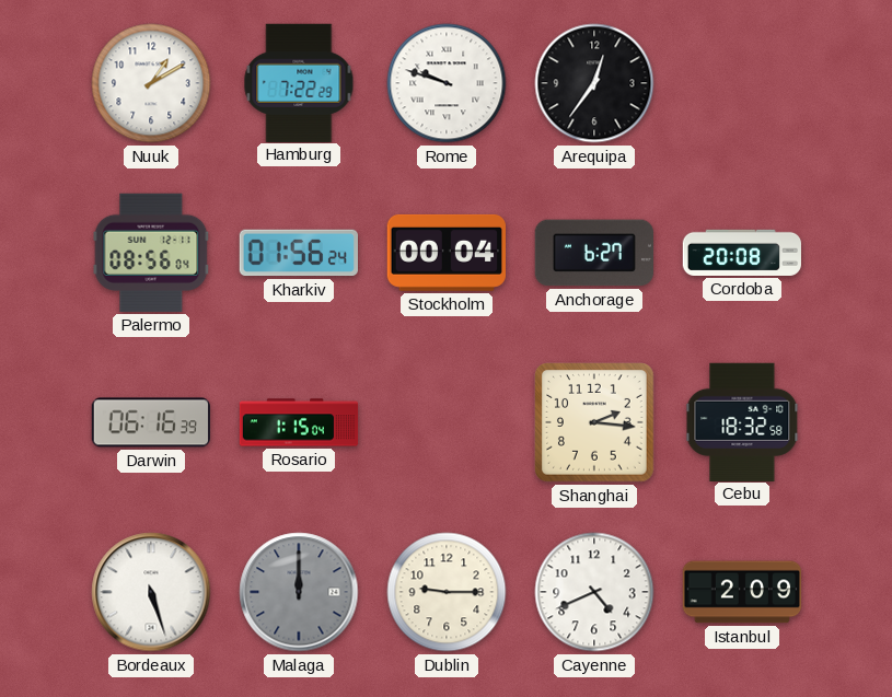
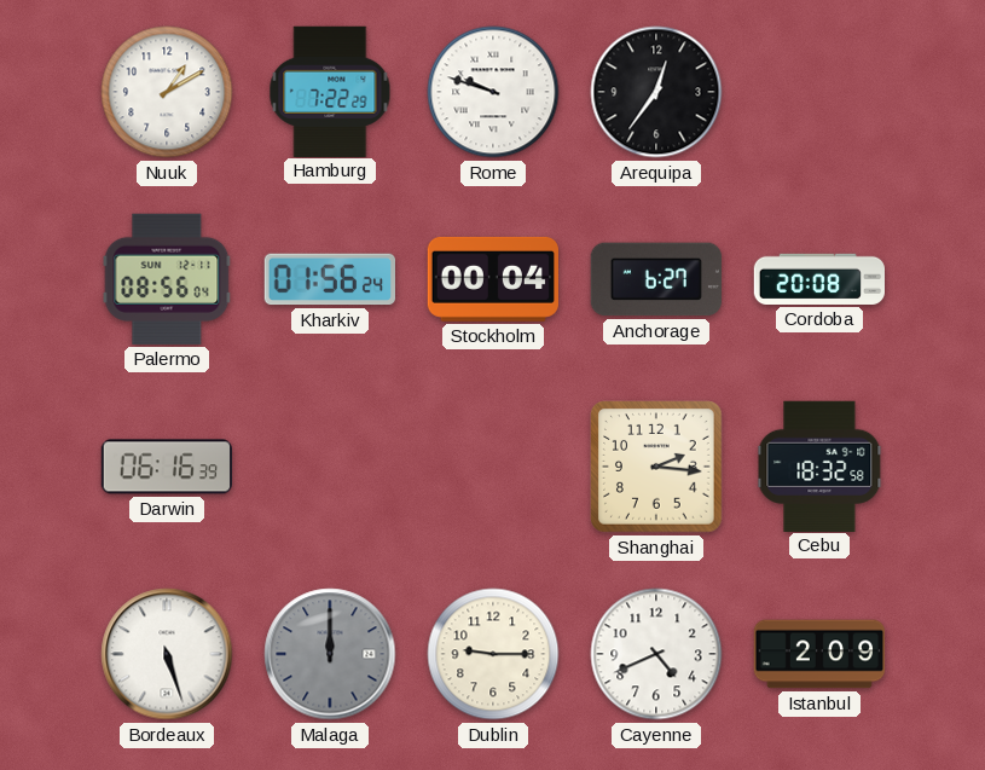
Rosario: 1:15 -> none (299, 422)
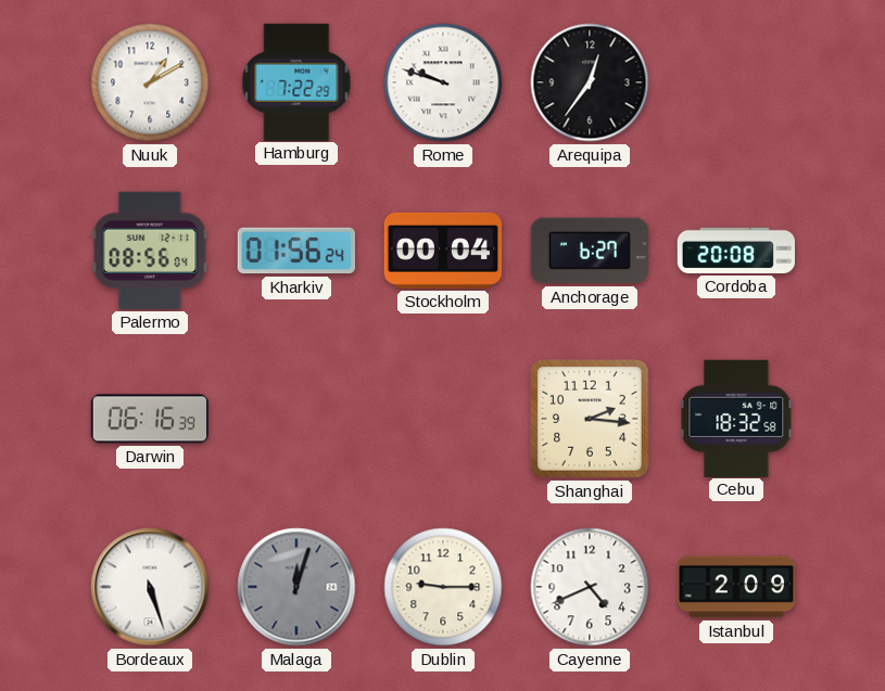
Malaga: 12:00 -> 12:03 (296, 587)
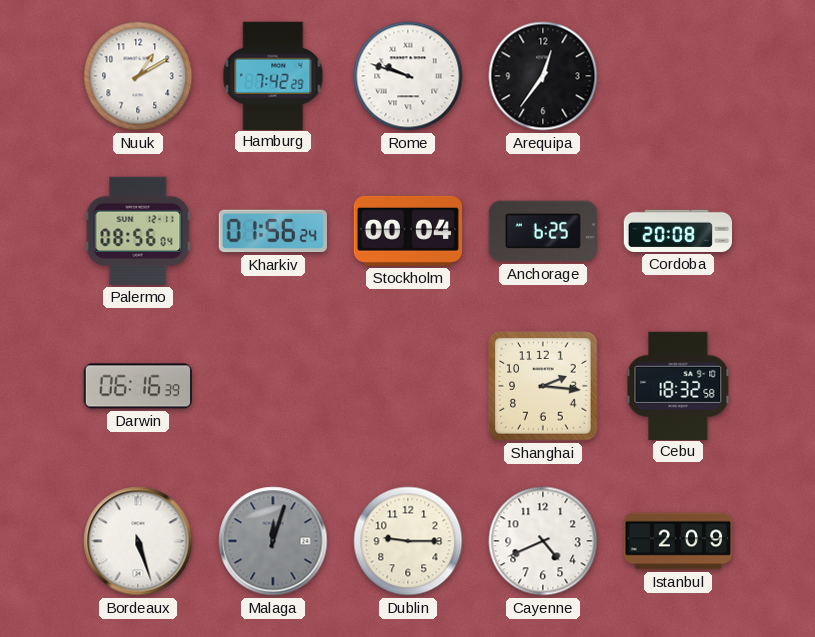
Hamburg: 7:22 -> 7:42 (273, 75)
Anchorage: 6:27 -> 6:25 (542, 231)
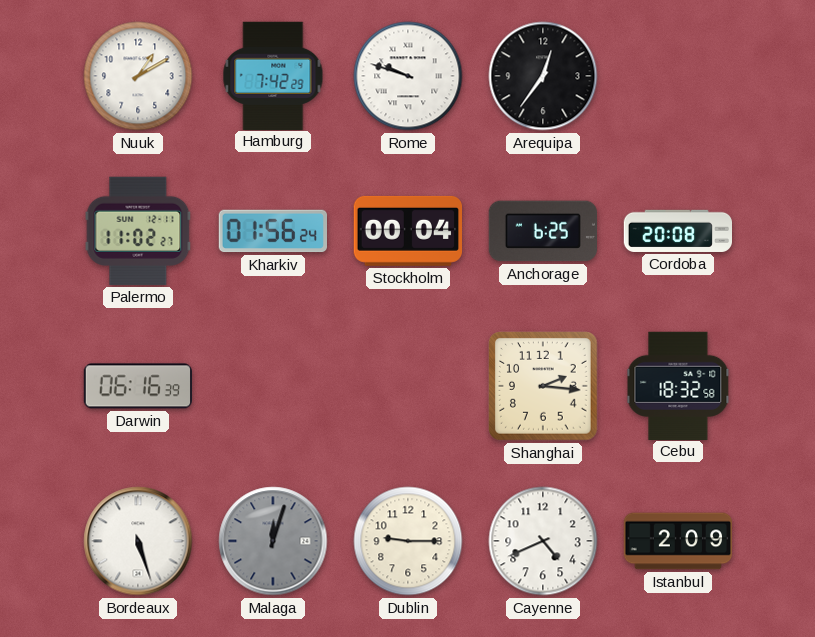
Palermo: 08:56 -> 11:02 (138, 231)
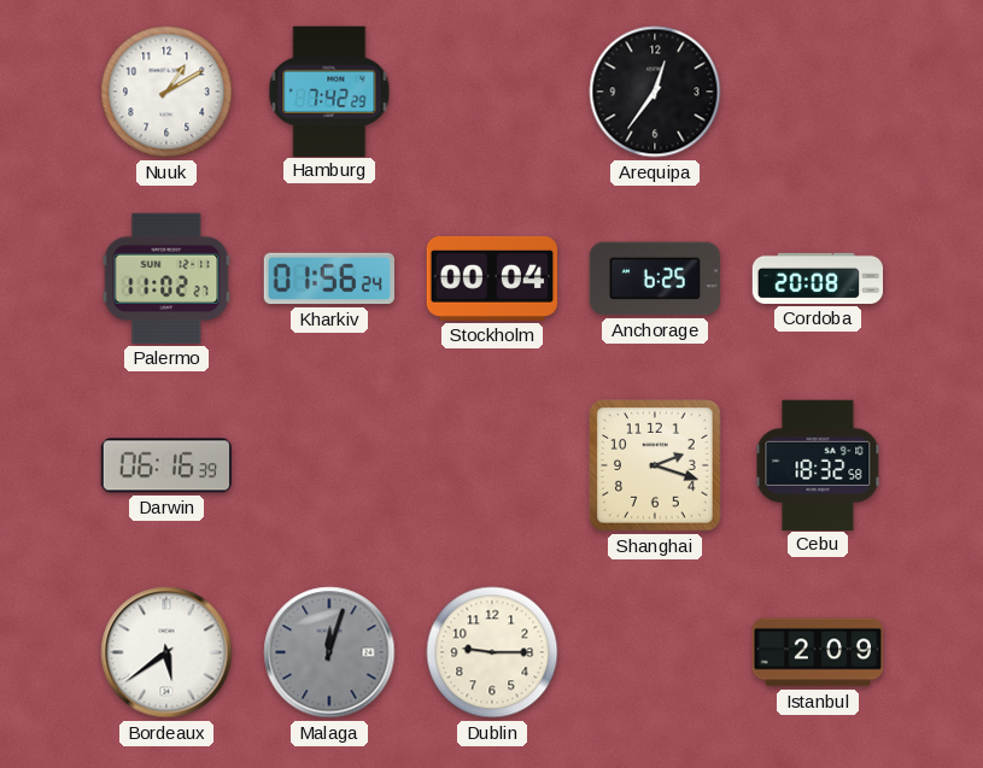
Rome: 9:48 -> none (408, 76)
Shanghai: 2:16 -> 2:18 (655, 465)
Bordeaux: 5:27 -> 5:39 (166, 652)
Cayenne: 4:41 -> none (543, 541)
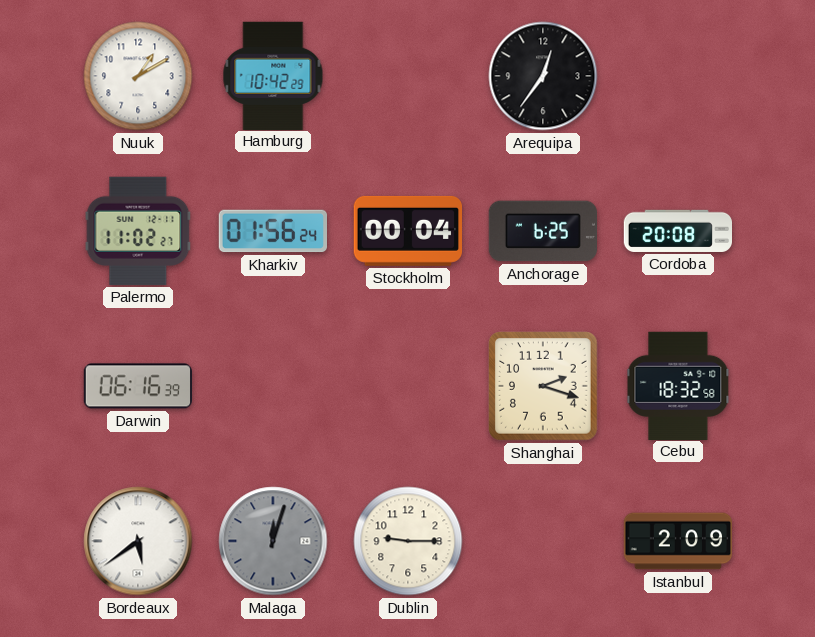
Hamburg: 7:42 -> 10:42 (273, 75)
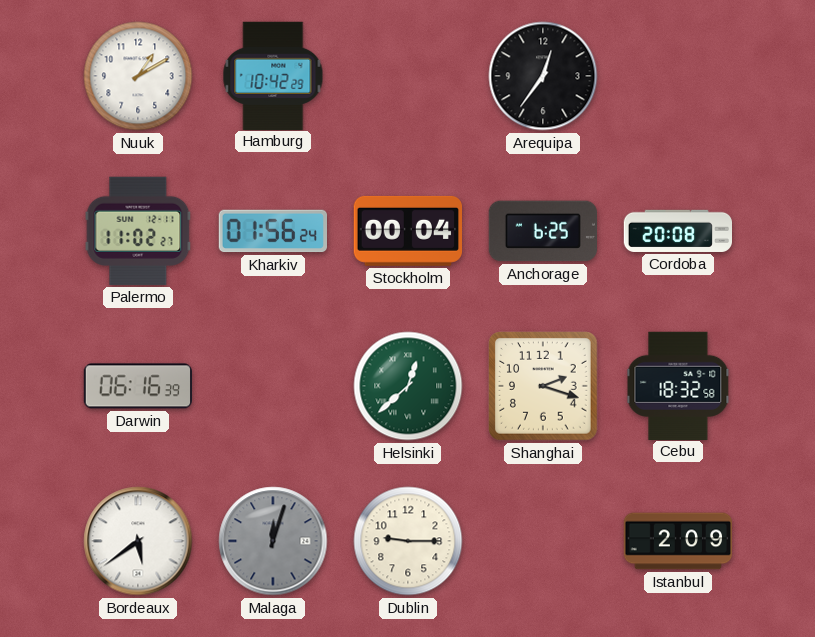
Helsinki: none -> 12:38 (408, 386)
